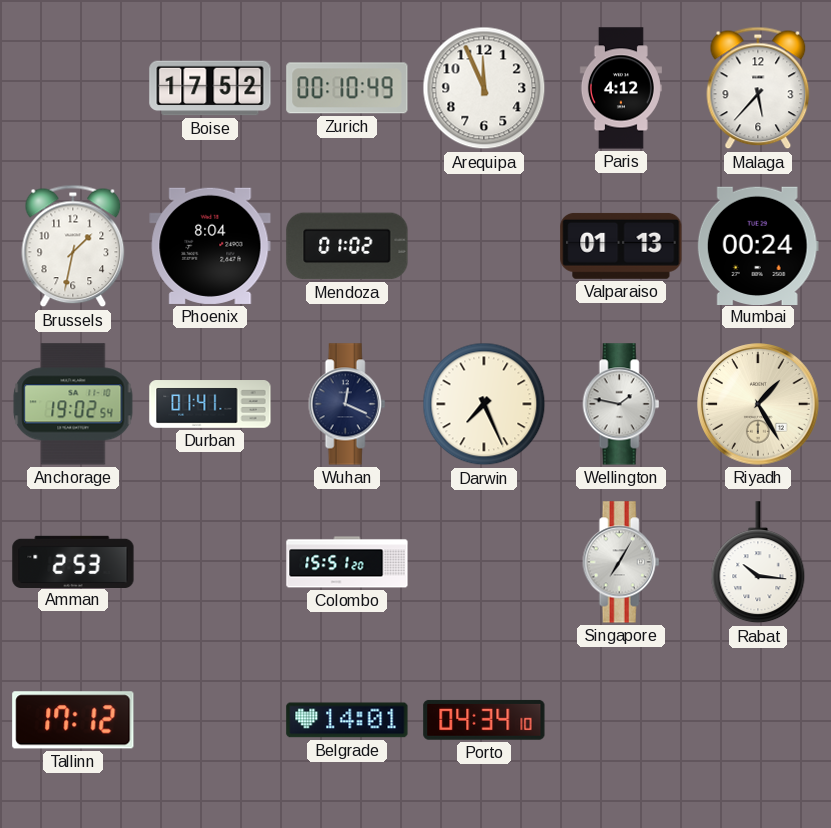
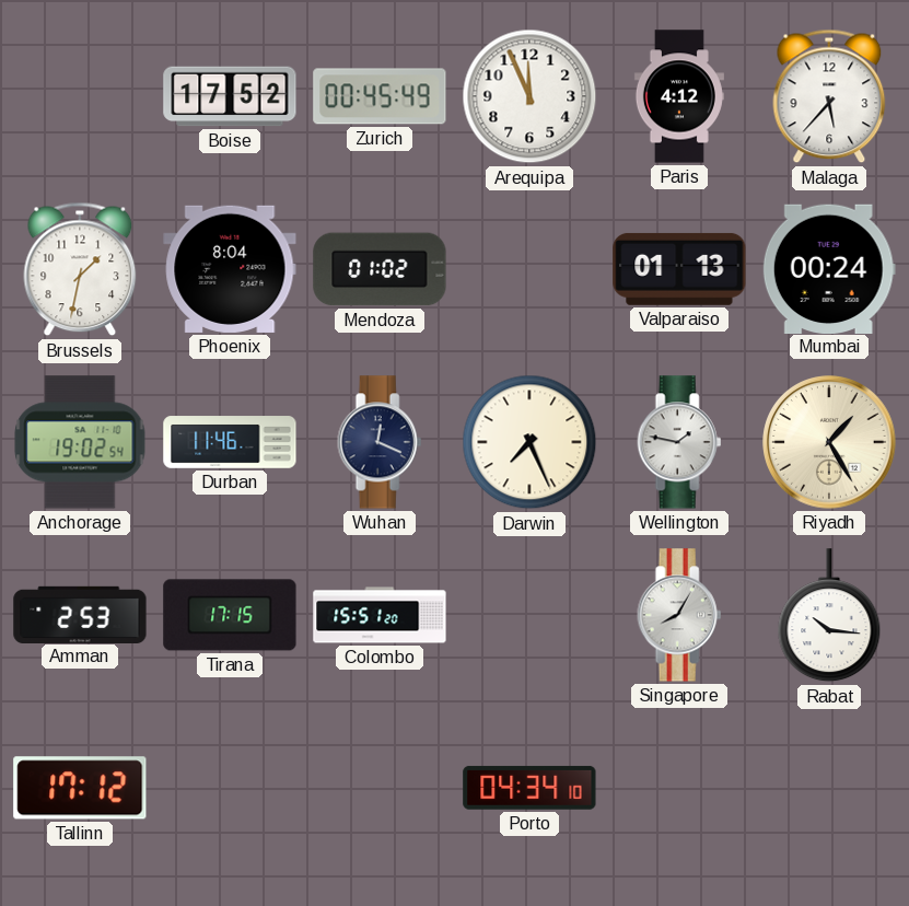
Zurich: 00:10 -> 00:45 (380, 96)
Durban: 01:41 -> 11:46 (230, 442)
Tirana: none -> 17:15 (230, 615)
Singapore: 7:05 -> 8:05 (679, 615)
Belgrade: 14:01 -> none (347, 720)
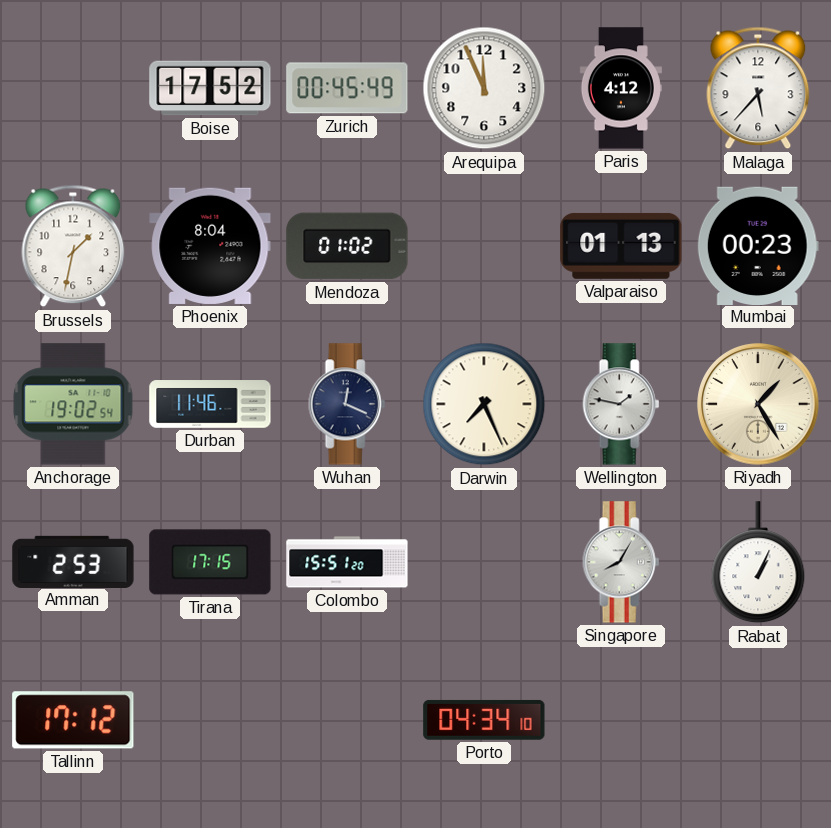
Mumbai: 00:24 -> 00:23 (758, 245)
Rabat: 10:16 -> 1:04 (758, 563)
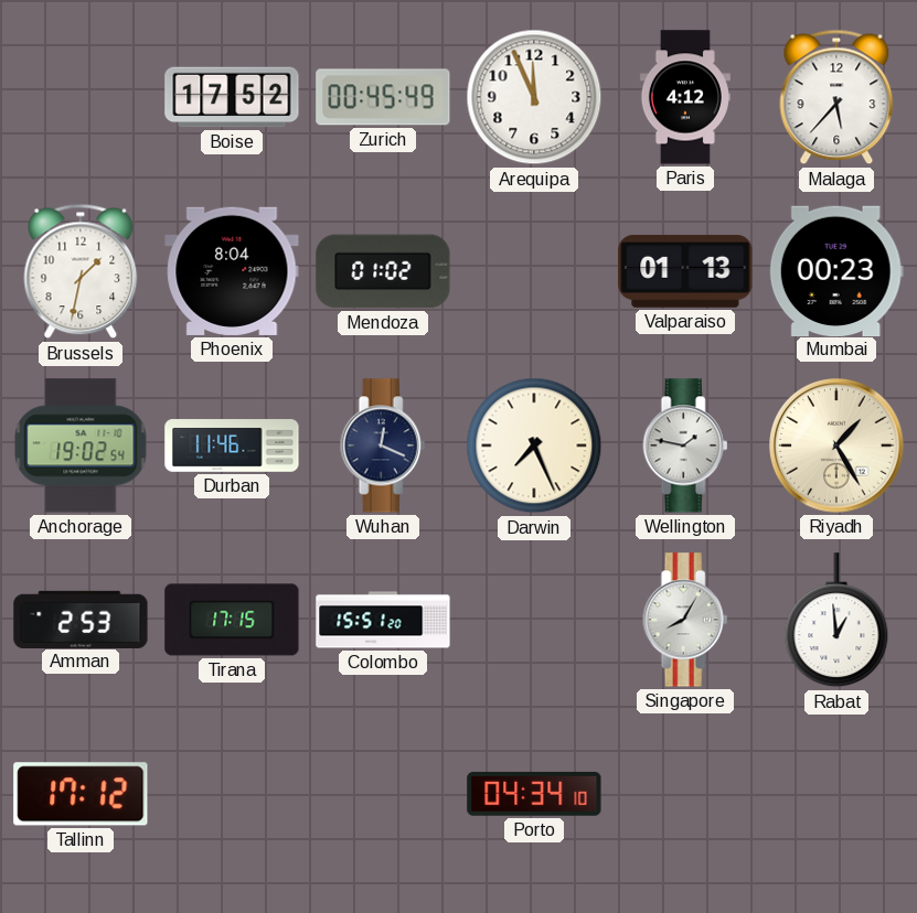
Rabat: 1:04 -> 12:59 (836, 621)
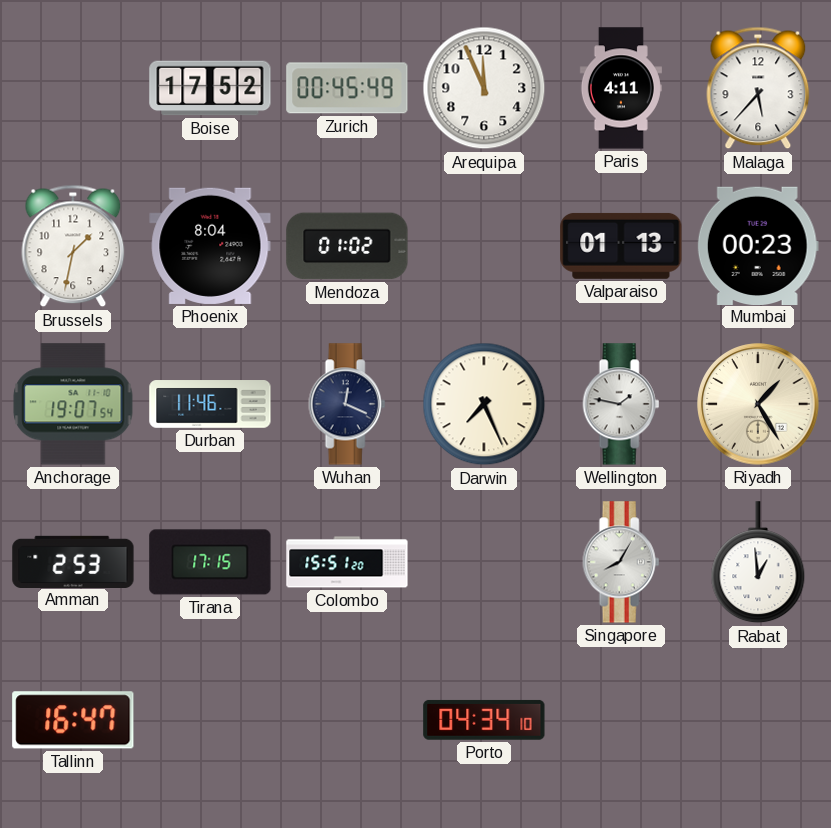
Paris: 4:12 -> 4:11 (621, 88)
Anchorage: 19:02 -> 19:07 (73, 404)
Tallinn: 17:12 -> 16:47 (73, 720)
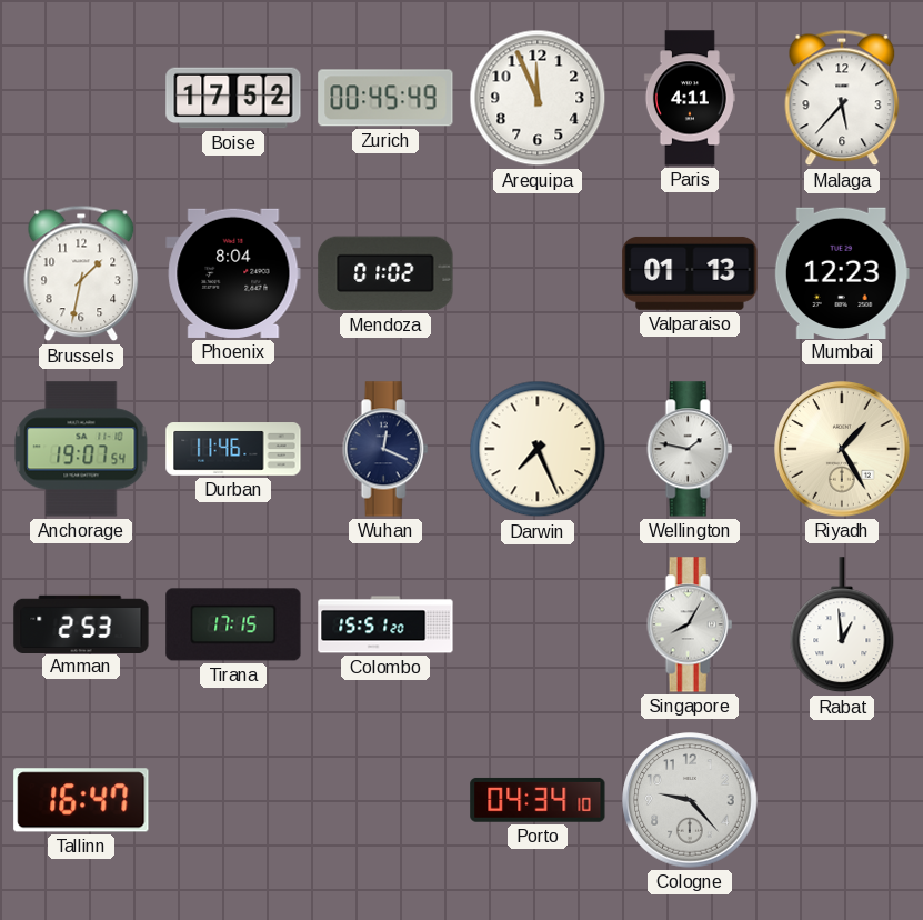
Mumbai: 00:23 -> 12:23 (842, 272)
Cologne: none -> 9:23 (690, 800)
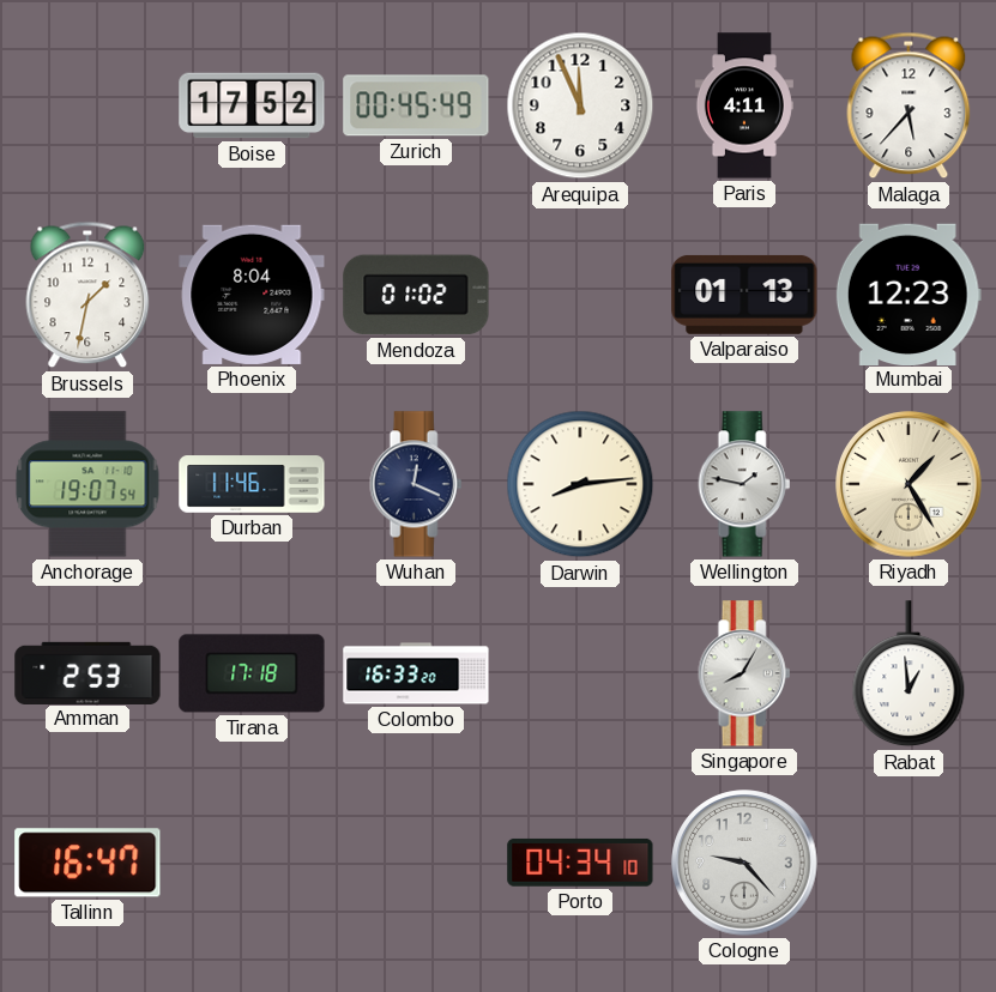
Darwin: 7:26 -> 8:14 (580, 484)
Tirana: 17:15 -> 17:18 (252, 673)
Colombo: 15:51 -> 16:33 (416, 673)
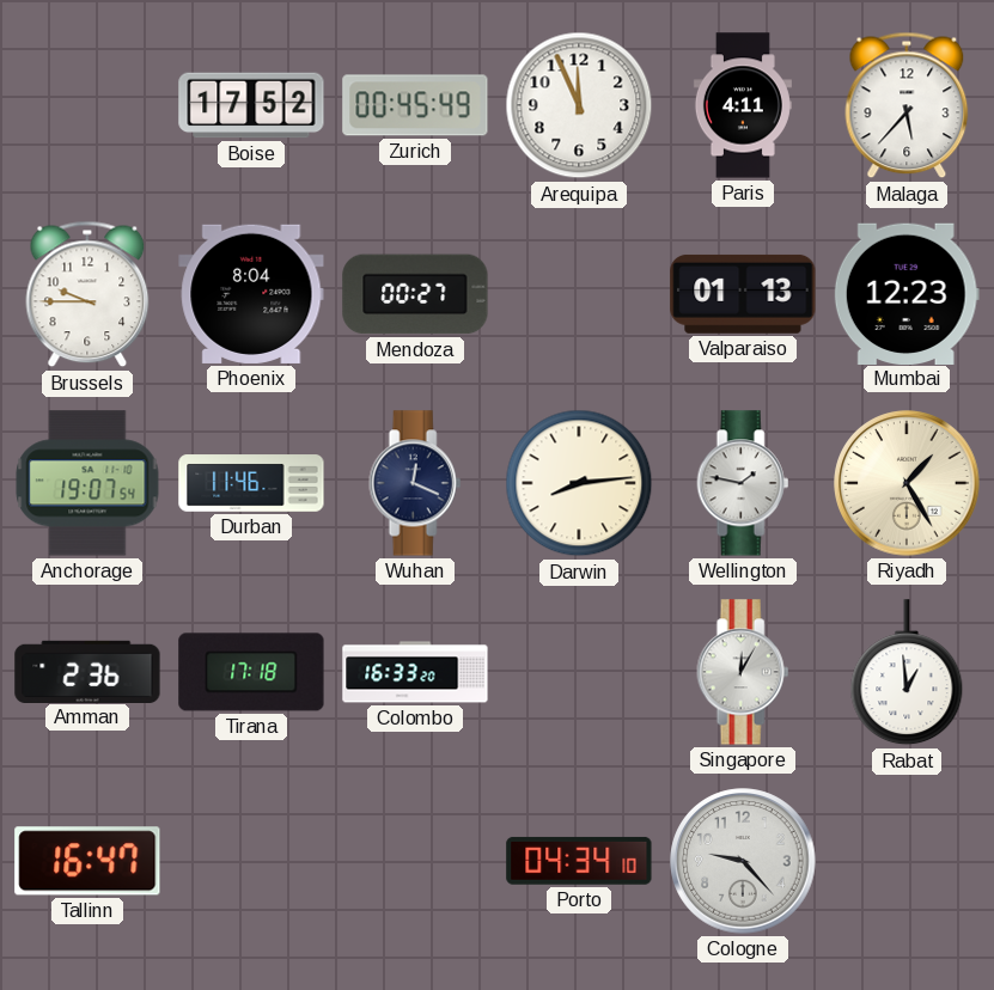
Brussels: 1:32 -> 9:45 (87, 294)
Mendoza: 01:02 -> 00:27 (415, 294)
Amman: 2:53 -> 2:36 (87, 671)
Singapore: 8:05 -> 12:05 (743, 672)
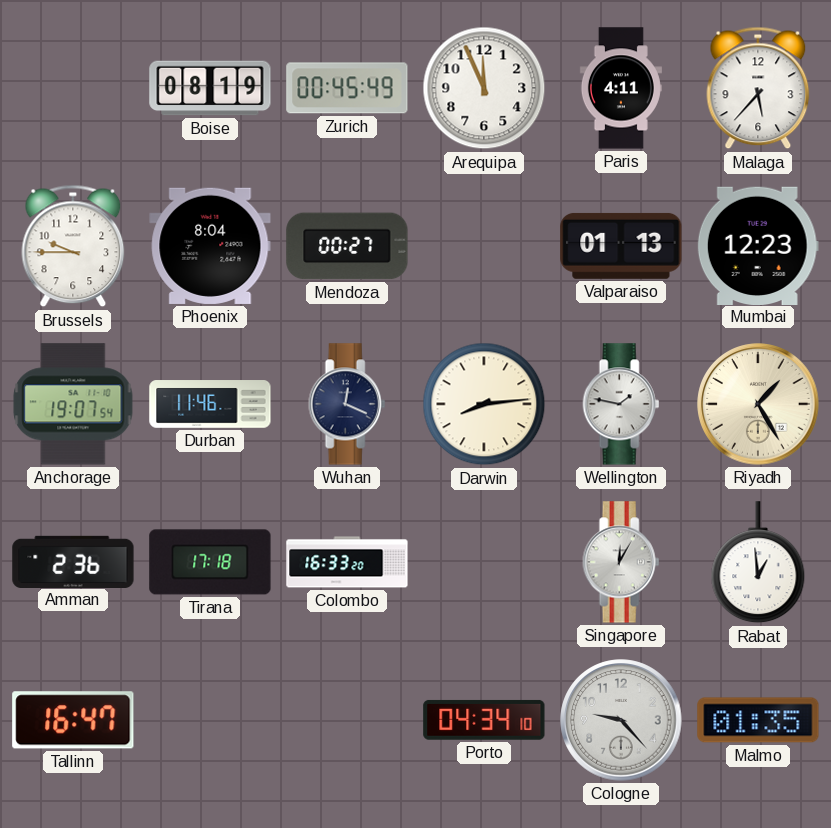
Boise: 17:52 -> 08:19 (210, 88)
Malmo: none -> 01:35 (758, 720)
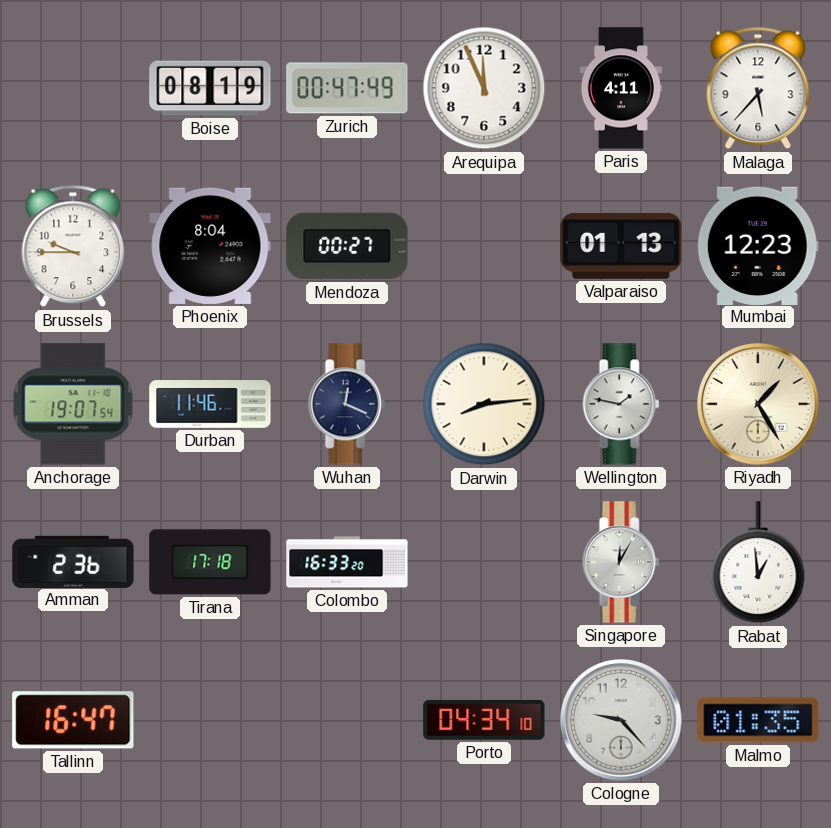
Zurich: 00:45 -> 00:47 (347, 88)
